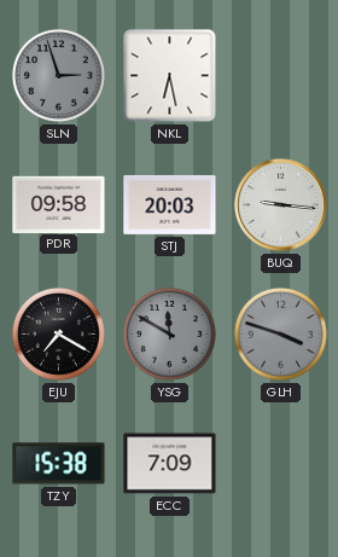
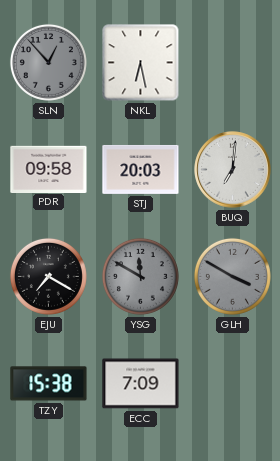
SLN: 2:57 -> 12:53 (48, 62)
BUQ: 9:16 -> 7:01 (233, 170)
GLH: 3:48 -> 3:50 (232, 276)
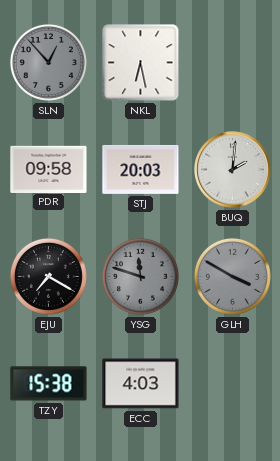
BUQ: 7:01 -> 2:01 (233, 170)
YSG: 11:50 -> 11:48 (140, 276)
ECC: 7:09 -> 4:03 (141, 384)
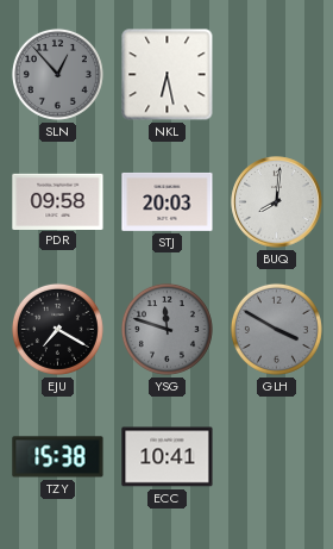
BUQ: 2:01 -> 8:01 (277, 202)
ECC: 4:03 -> 10:41 (168, 457)
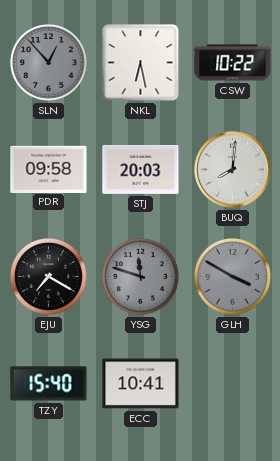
CSW: none -> 10:22 (233, 63)
TZY: 15:38 -> 15:40 (49, 384)
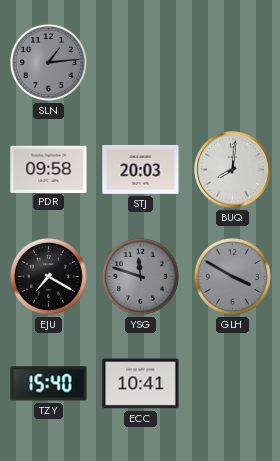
SLN: 12:53 -> 1:14 (48, 62)
NKL: 6:28 -> none (141, 63)
CSW: 10:22 -> none (233, 63)
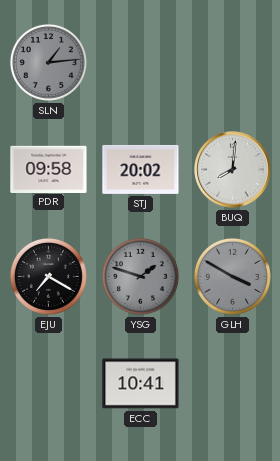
STJ: 20:03 -> 20:02 (141, 169)
YSG: 11:48 -> 1:48 (140, 276)
TZY: 15:40 -> none (49, 384)
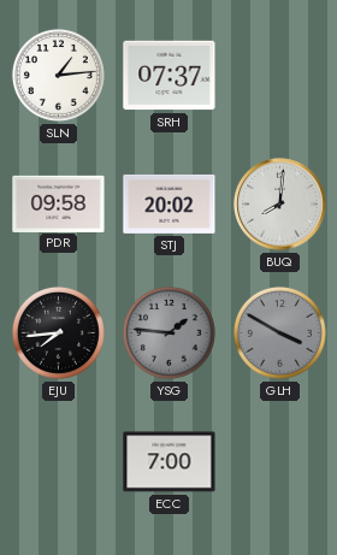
SLN dial: grey -> white (58, 75)
SRH: none -> 07:37 (170, 76)
EJU: 7:20 -> 7:44 (58, 332)
YSG: 1:48 -> 1:46 (168, 332)
ECC: 10:41 -> 7:00 (170, 462)
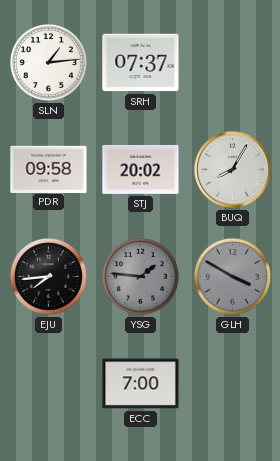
BUQ: 8:01 -> 8:05 (233, 170)
